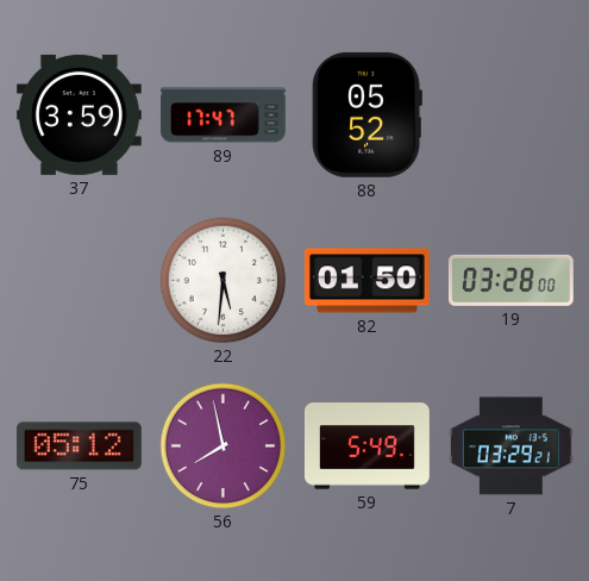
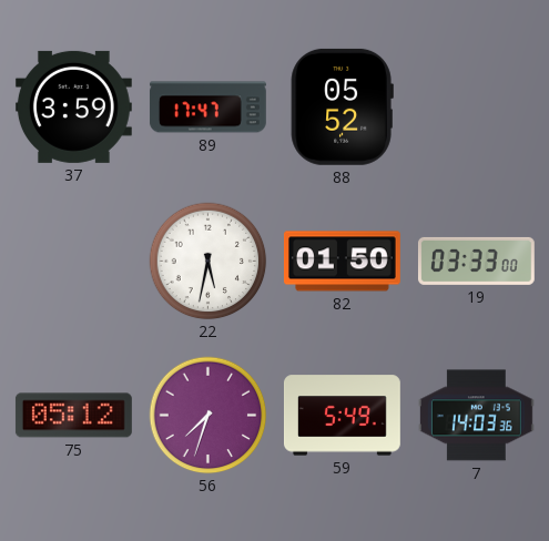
22: 5:31 -> 5:32 (209, 262)
19: 03:28 -> 03:33 (476, 261)
56: 7:58 -> 7:33 (209, 416)
7: 03:29 -> 14:03 (476, 416)
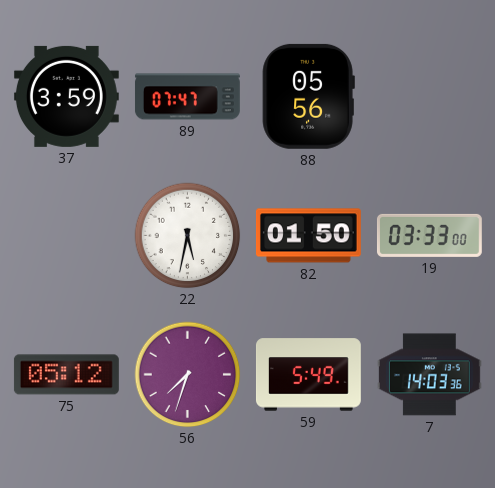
89: 17:47 -> 07:47 (187, 97)
88: 05:52 -> 05:56 (308, 96)
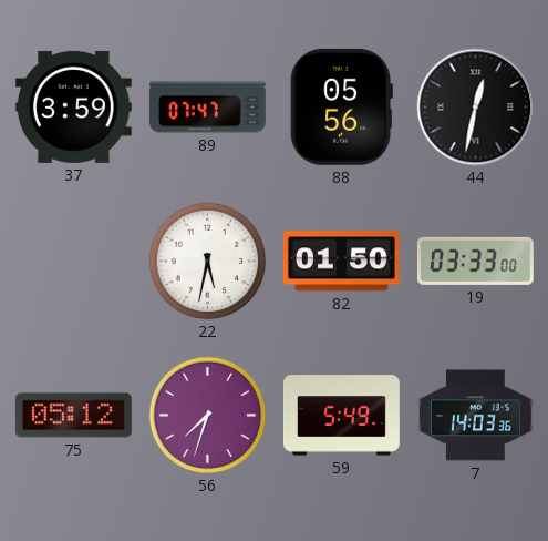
44: none -> 12:32 (476, 108)
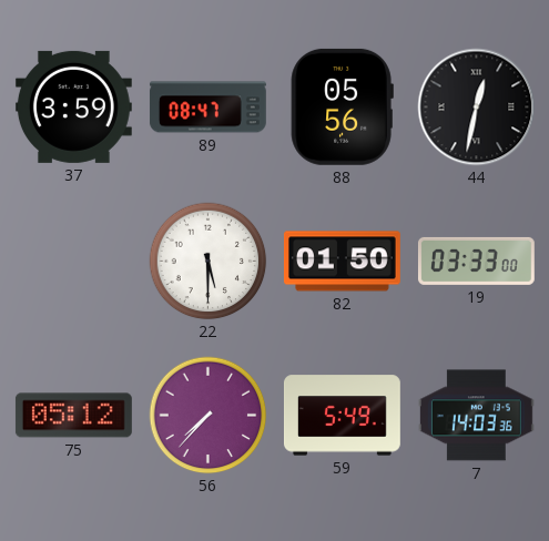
89: 07:47 -> 08:47 (207, 108)
22: 5:32 -> 5:30 (209, 262)
56: 7:33 -> 7:37 (209, 416)
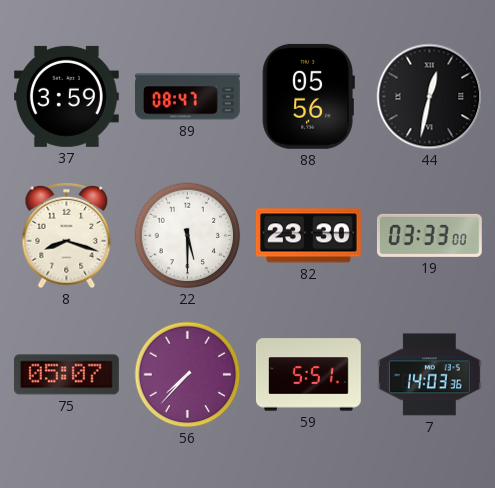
8: none -> 8:18 (67, 236)
82: 01:50 -> 23:30 (308, 236)
75: 05:12 -> 05:07 (66, 375)
59: 5:49 -> 5:51 (308, 375)
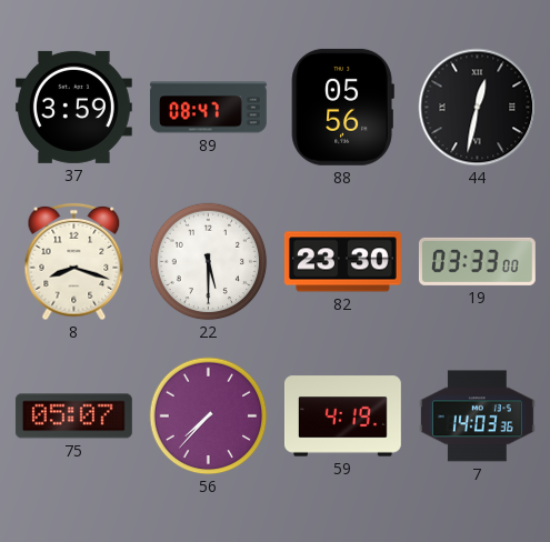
59: 5:51 -> 4:19 (342, 416)
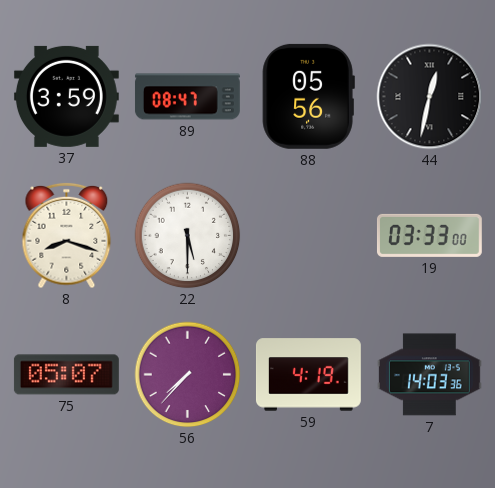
82: 23:30 -> none (342, 262)
